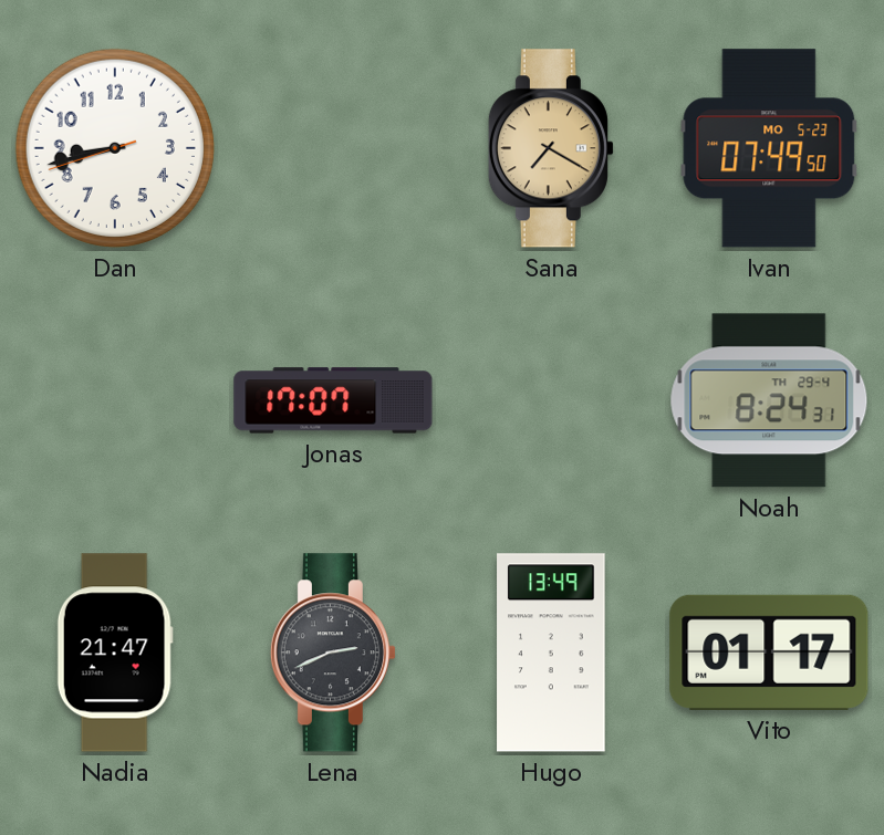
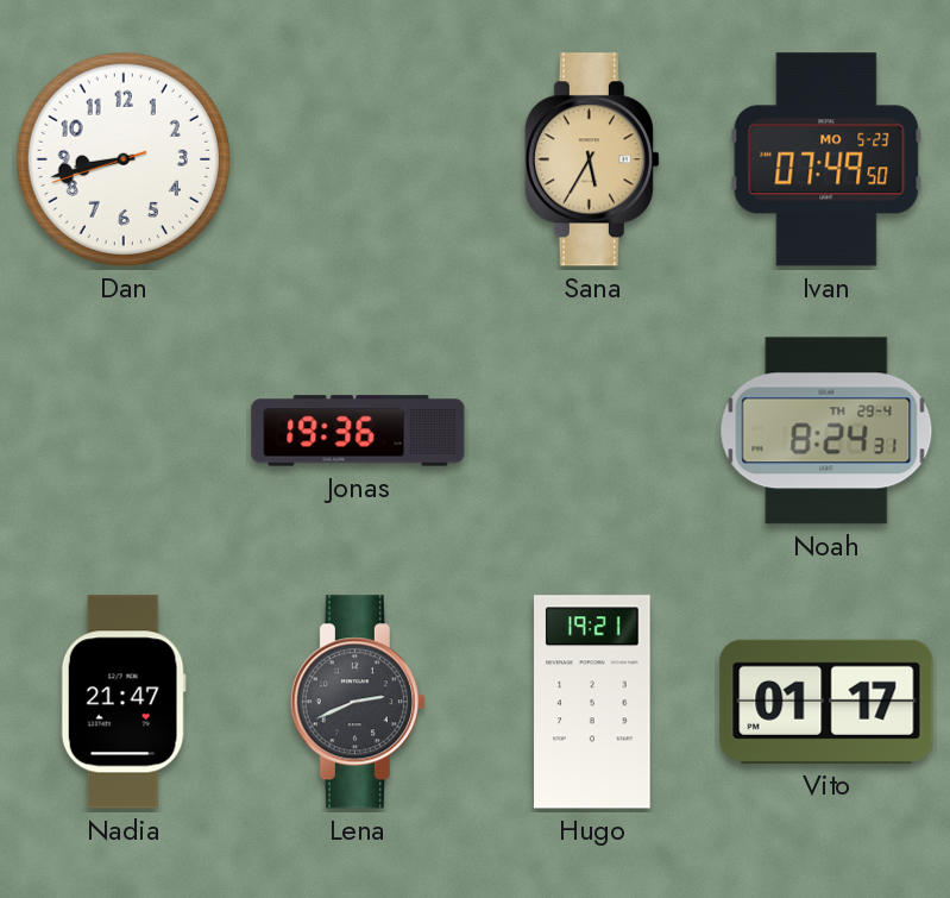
Sana: 7:20 -> 5:35 (592, 159)
Jonas: 17:07 -> 19:36 (358, 431)
Hugo: 13:49 -> 19:21 (592, 702)
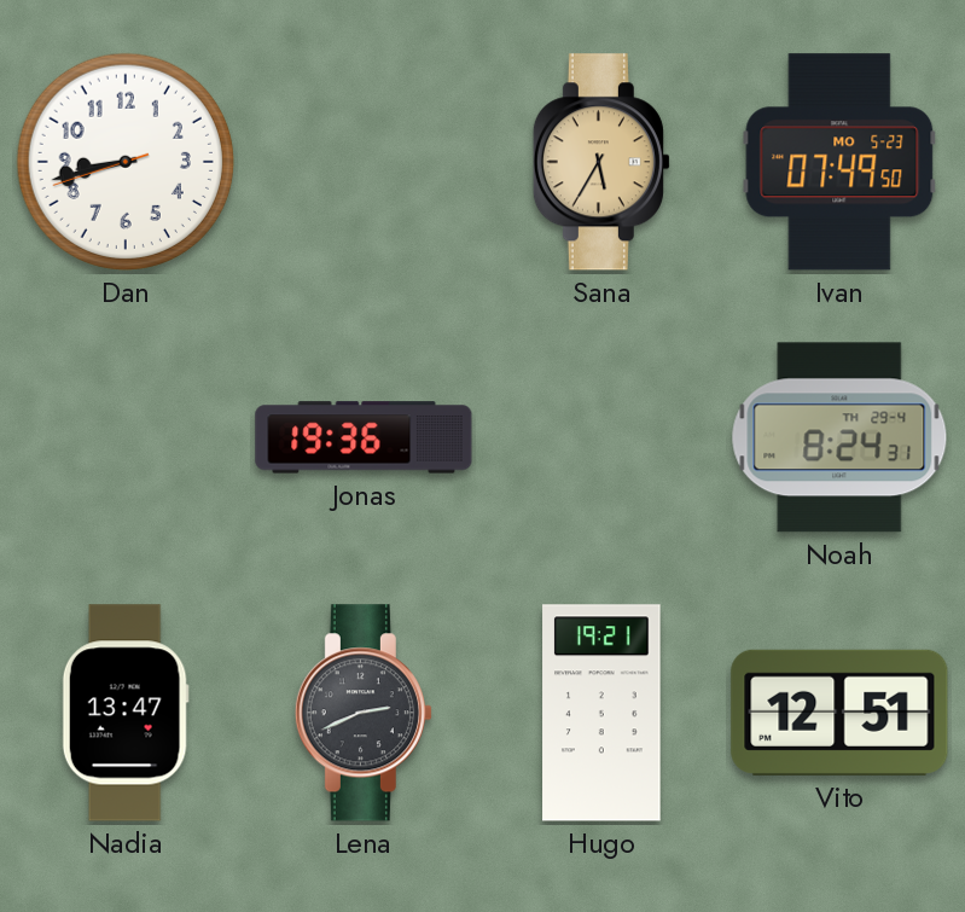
Nadia: 21:47 -> 13:47 (126, 713)
Vito: 01:17 -> 12:51 (839, 713)
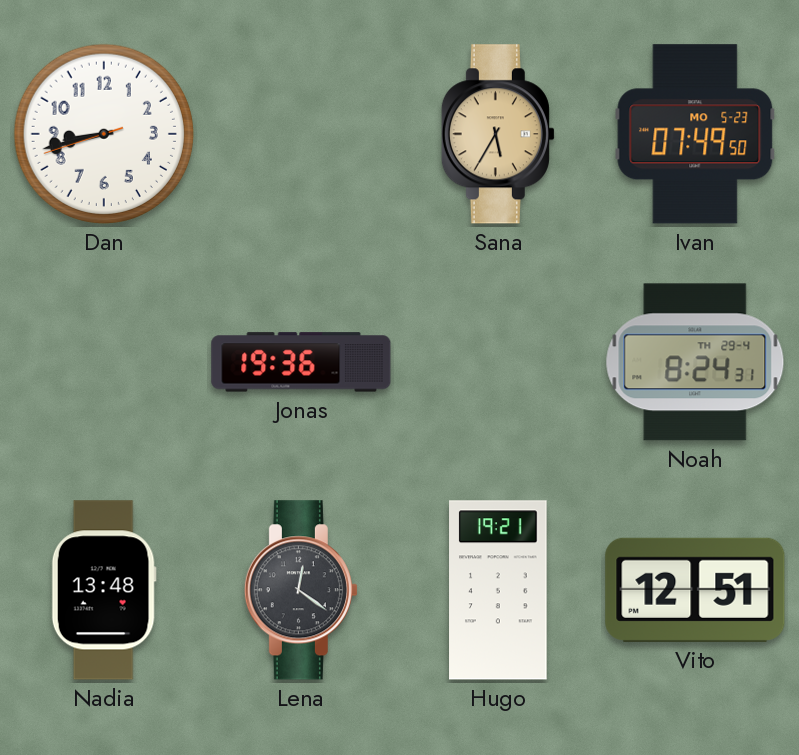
Nadia: 13:47 -> 13:48 (104, 590)
Lena: 2:41 -> 12:21 (301, 590)
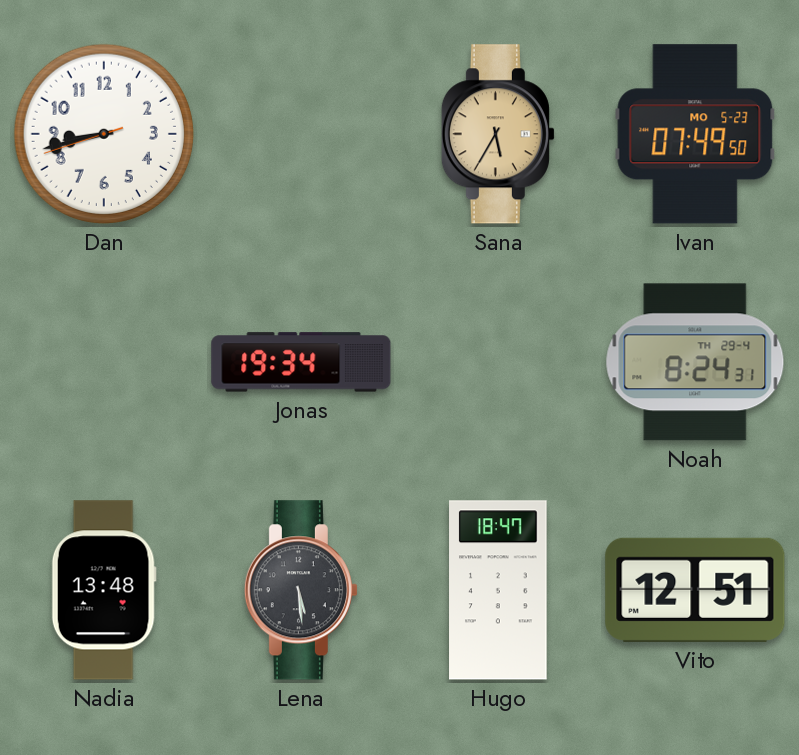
Jonas: 19:36 -> 19:34 (301, 362)
Lena: 12:21 -> 5:29 (301, 590)
Hugo: 19:21 -> 18:47 (498, 590)
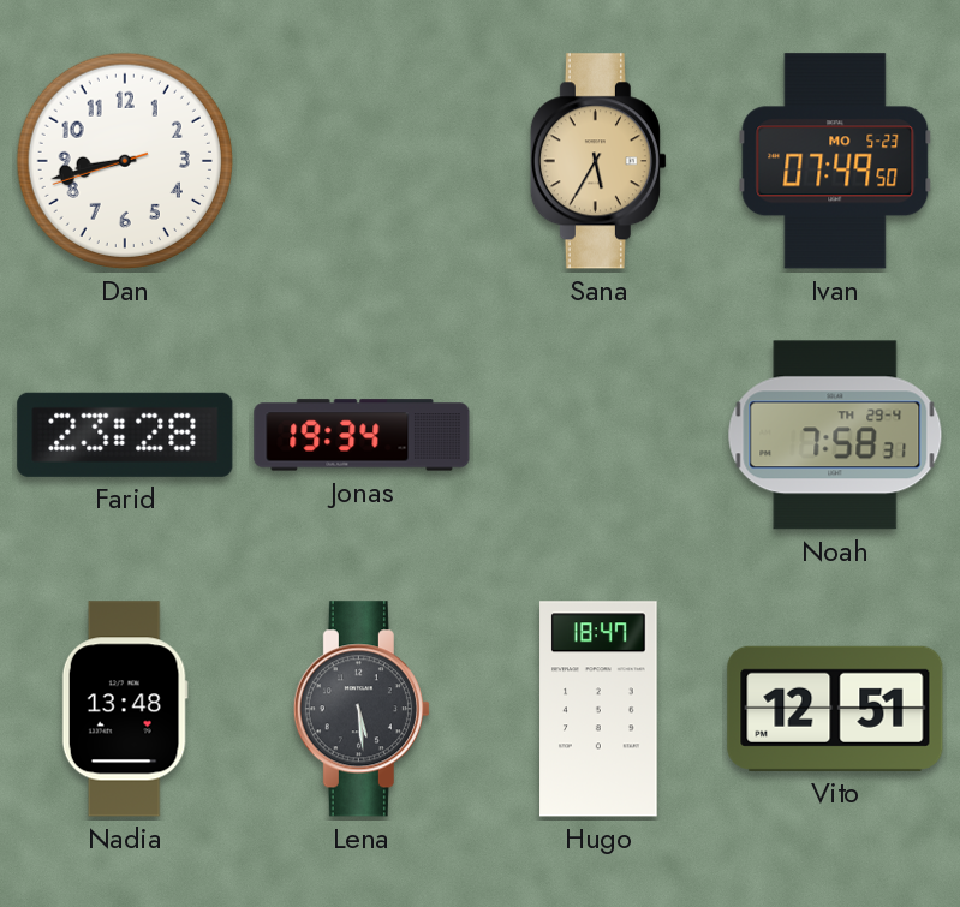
Farid: none -> 23:28 (125, 435)
Noah: 8:24 -> 7:58 (835, 435)
